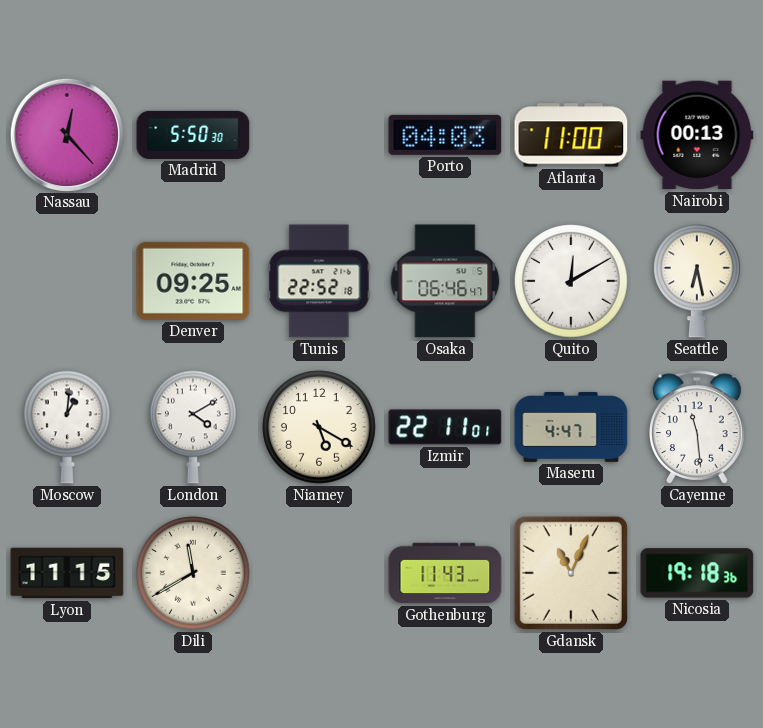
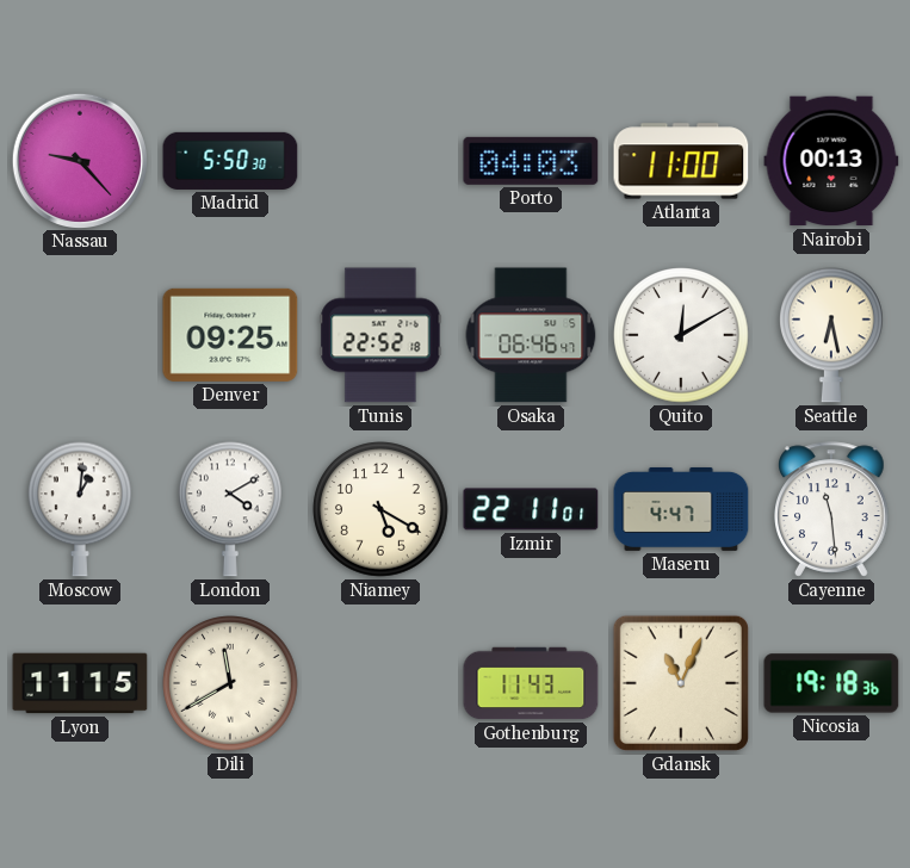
Nassau: 12:23 -> 9:23 (79, 160)
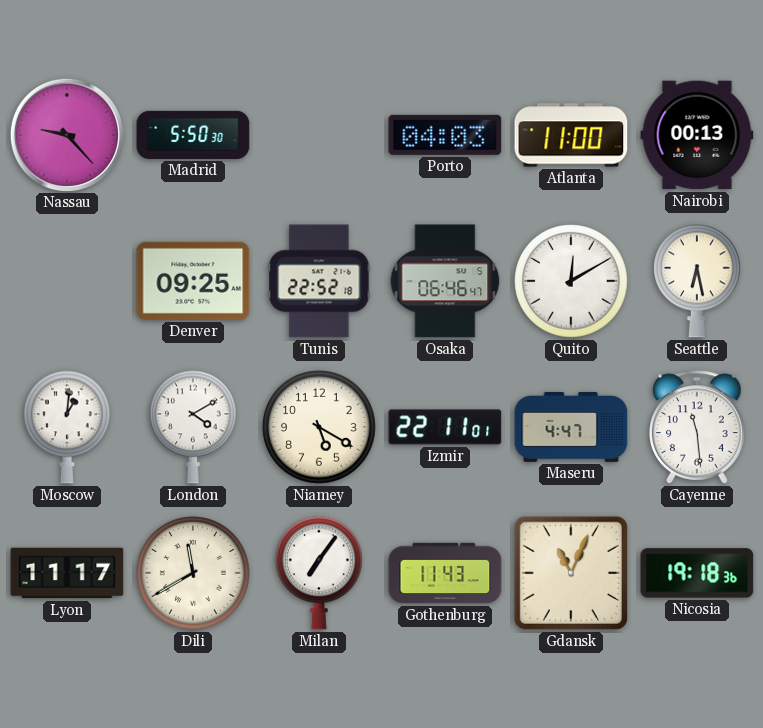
Lyon: 11:15 -> 11:17 (67, 573)
Milan: none -> 7:06 (320, 573)
